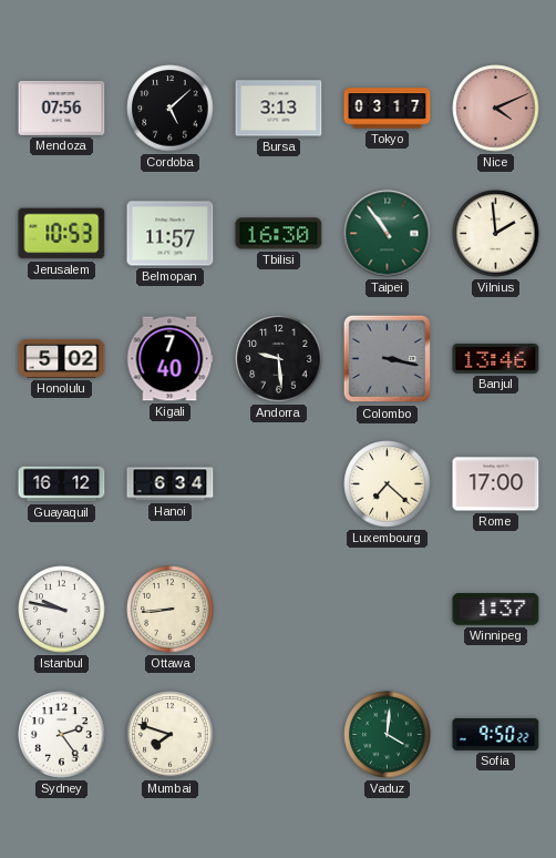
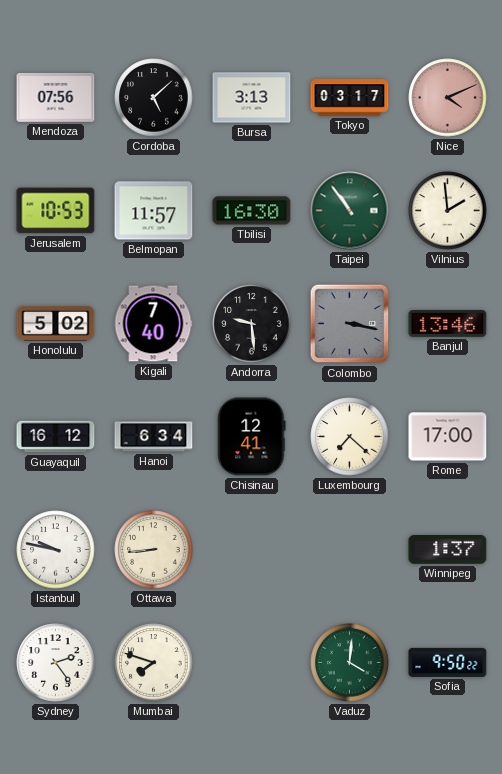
Chisinau: none -> 12:41 (252, 437)
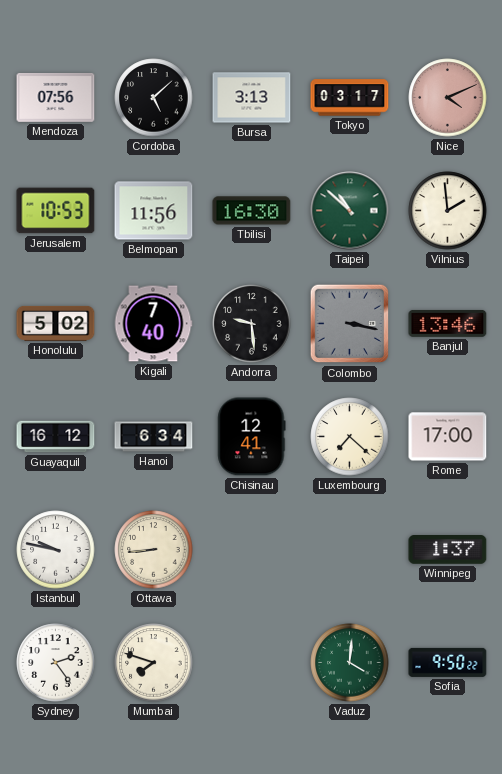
Belmopan: 11:57 -> 11:56 (154, 211)
Taipei: 10:54 -> 10:52 (350, 211)
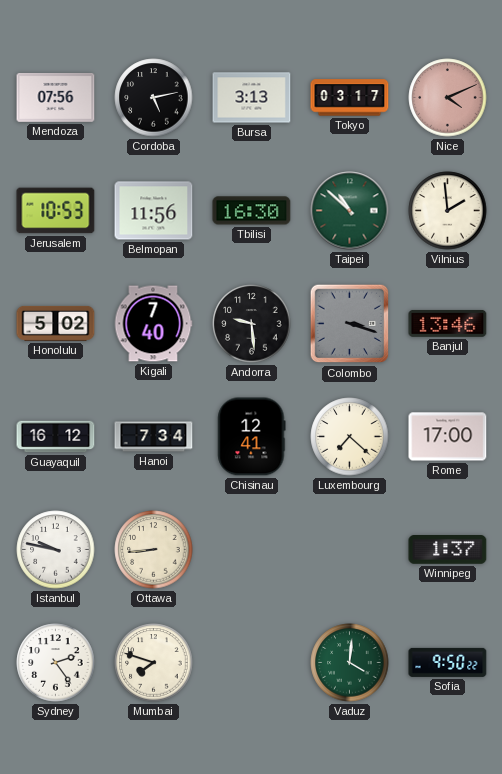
Cordoba: 5:08 -> 5:13 (154, 98)
Colombo: 3:17 -> 3:18 (350, 324)
Hanoi: 6:34 -> 7:34 (154, 437)
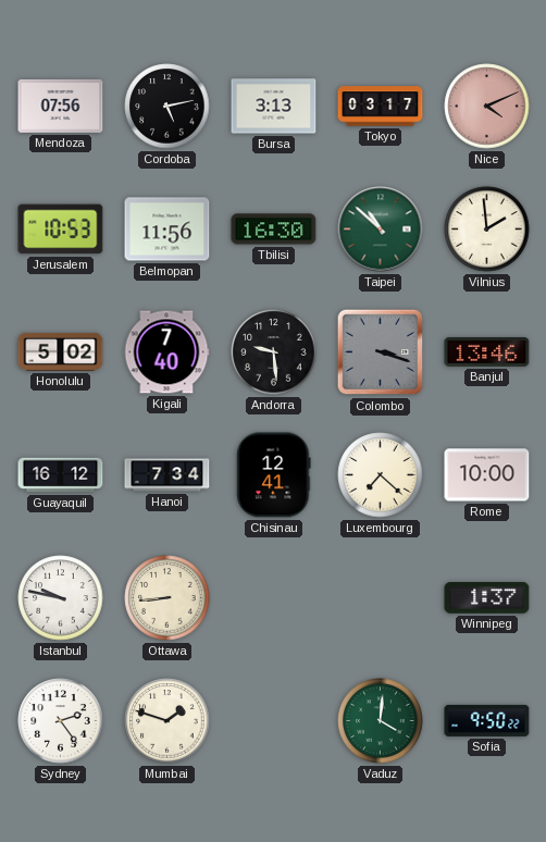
Rome: 17:00 -> 10:00 (487, 475)
Mumbai: 7:48 -> 1:48 (167, 721)
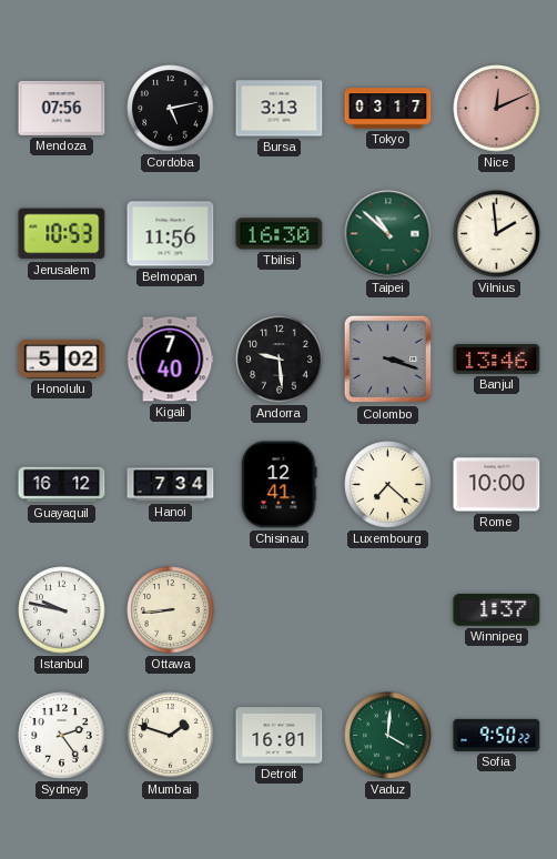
Nice: 4:11 -> 12:11 (497, 109)
Detroit: none -> 16:01 (280, 736)
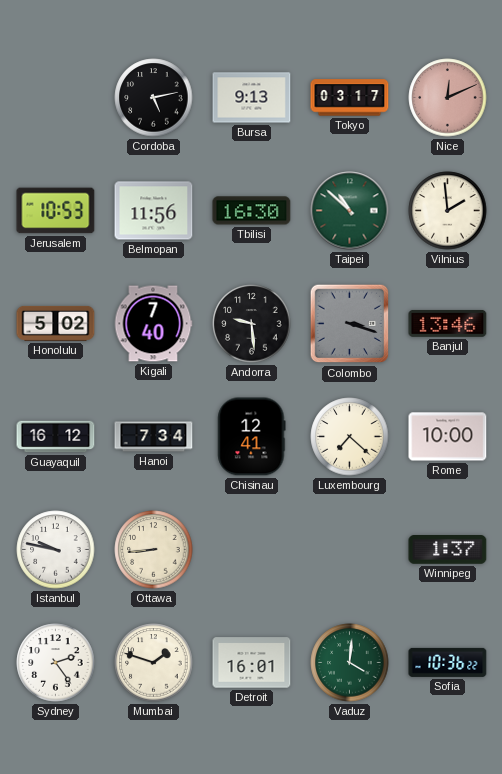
Mendoza: 07:56 -> none (62, 109)
Bursa: 3:13 -> 9:13 (252, 98)
Sofia: 9:50 -> 10:36 (448, 662)
